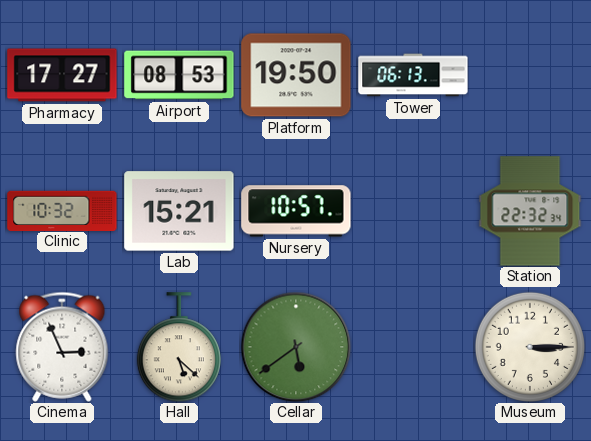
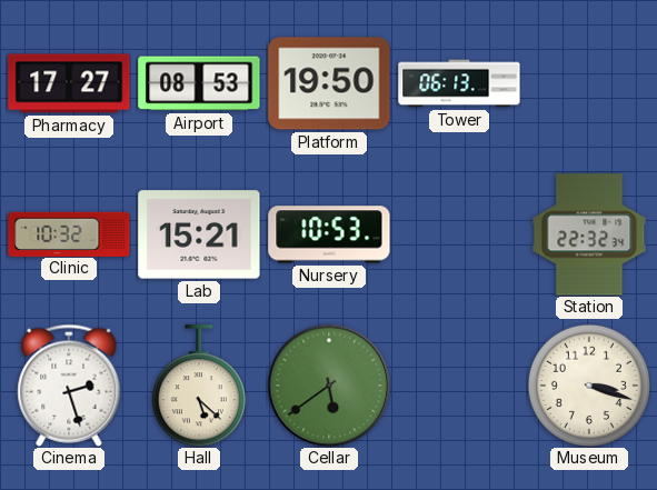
Nursery: 10:57 -> 10:53 (329, 234)
Cinema: 2:56 -> 2:27 (69, 386)
Museum: 3:15 -> 3:18 (589, 386)
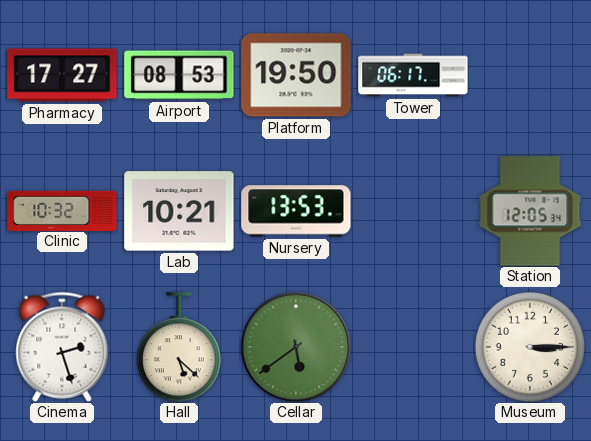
Tower: 06:13 -> 06:17 (413, 75)
Lab: 15:21 -> 10:21 (179, 211)
Nursery: 10:53 -> 13:53 (296, 211)
Station: 22:32 -> 12:05 (530, 211)
Museum: 3:18 -> 3:15 (530, 347)
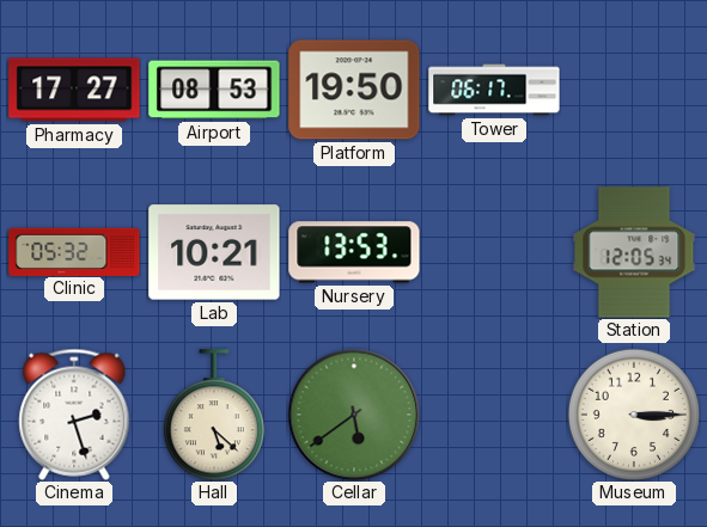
Clinic: 10:32 -> 05:32 (74, 251)
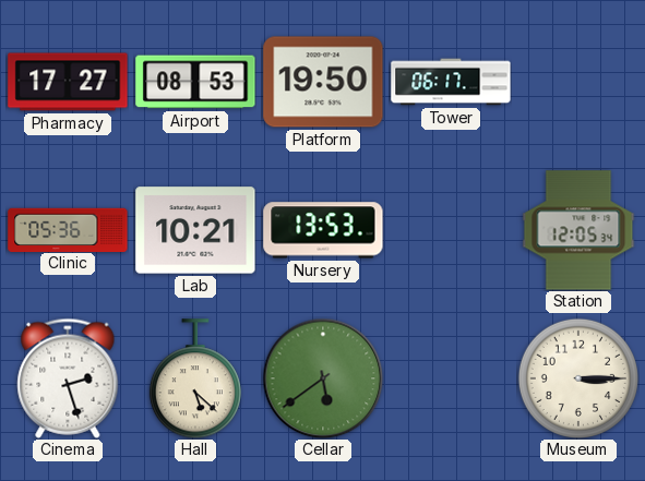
Clinic: 05:32 -> 05:36 (68, 229)
